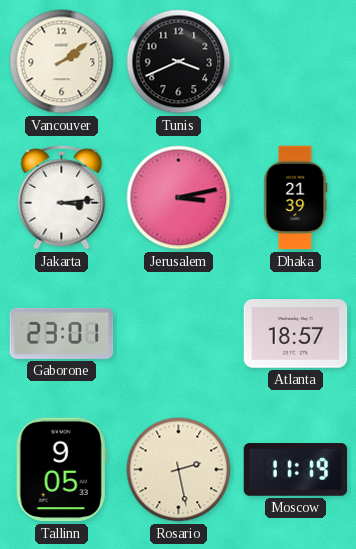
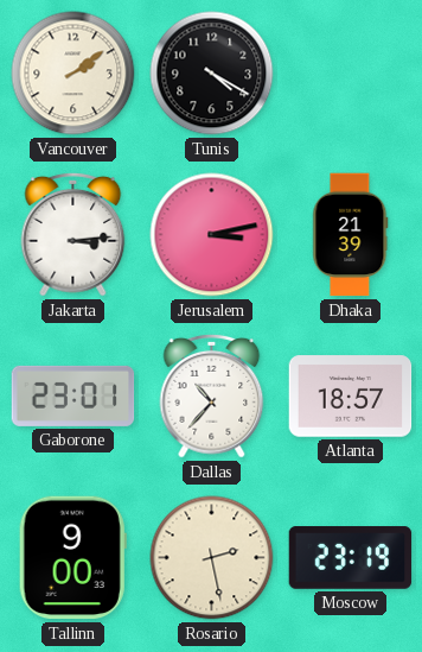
Tunis: 3:41 -> 4:20 (212, 74)
Dallas: none -> 10:37 (212, 395)
Tallinn: 9:05 -> 9:00 (72, 558)
Moscow: 11:19 -> 23:19 (351, 558)
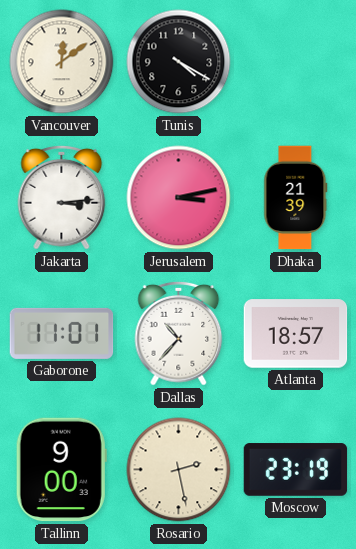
Vancouver: 2:09 -> 12:09 (62, 62)
Gaborone: 23:01 -> 11:01 (62, 333)
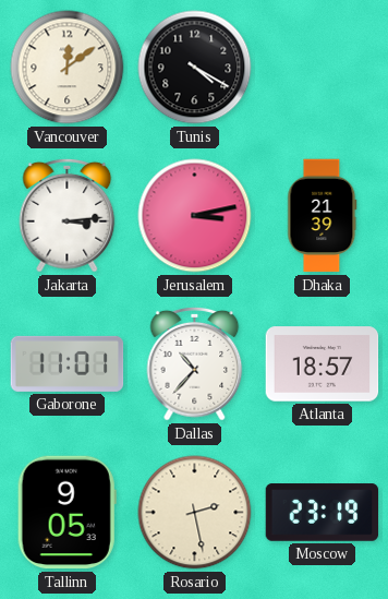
Tallinn: 9:00 -> 9:05 (66, 513)
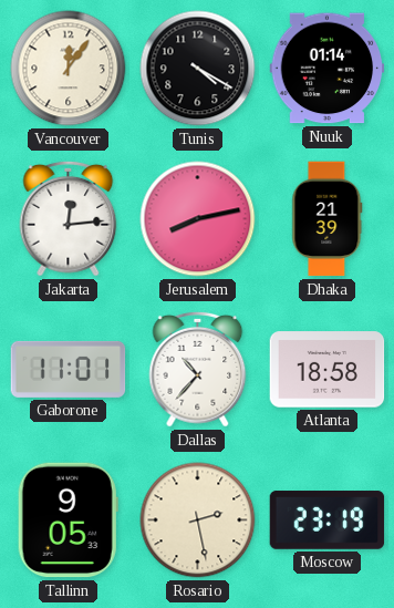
Vancouver: 12:09 -> 12:06 (69, 69)
Nuuk: none -> 01:14 (328, 69)
Jakarta: 3:14 -> 12:14 (69, 218)
Jerusalem: 3:13 -> 8:13 (198, 219)
Atlanta: 18:57 -> 18:58 (328, 370)
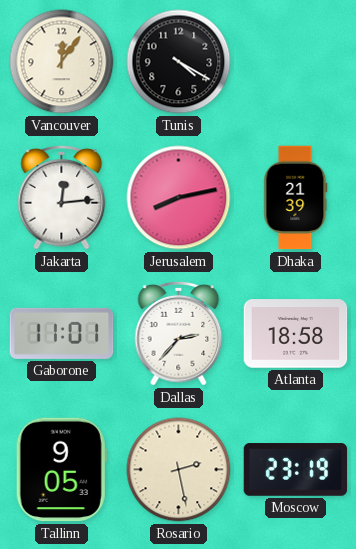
Nuuk: 01:14 -> none (328, 69)
Dallas: 10:37 -> 2:37 (179, 333)
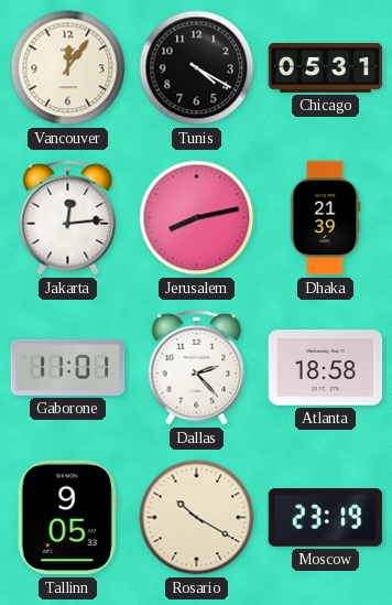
Chicago: none -> 05:31 (326, 67)
Dallas: 2:37 -> 2:23 (197, 367)
Rosario: 2:28 -> 10:20 (197, 518)
